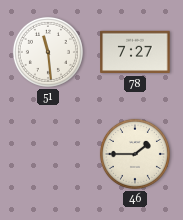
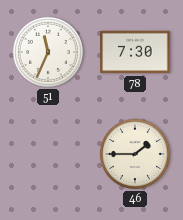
51: 11:29 -> 11:34 (48, 52)
78: 7:27 -> 7:30 (135, 52)
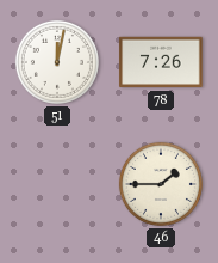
51: 11:34 -> 12:02 (57, 62)
78: 7:30 -> 7:26 (161, 62)
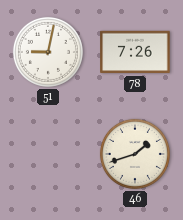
51: 12:02 -> 9:02 (48, 52)
46: 1:45 -> 1:42 (135, 154)
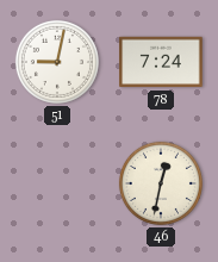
78: 7:26 -> 7:24 (161, 62)
46: 1:42 -> 12:32 (161, 183)
